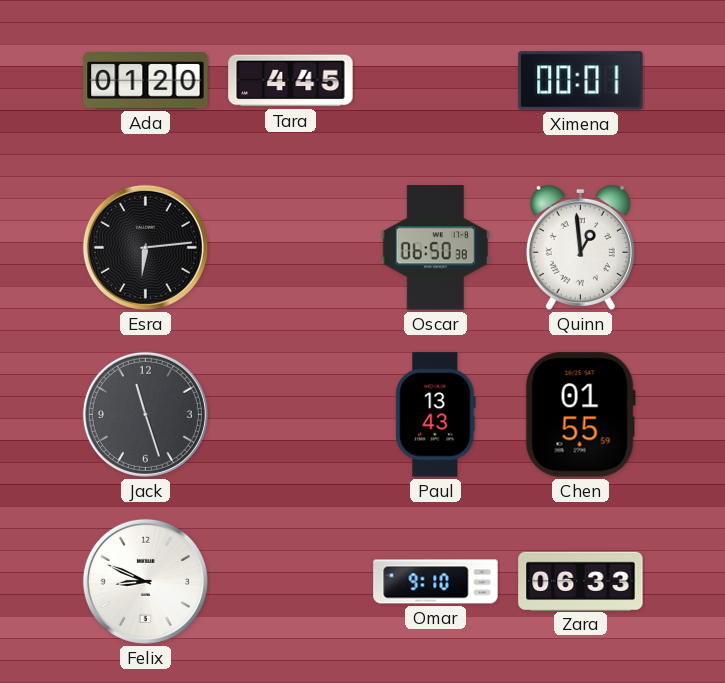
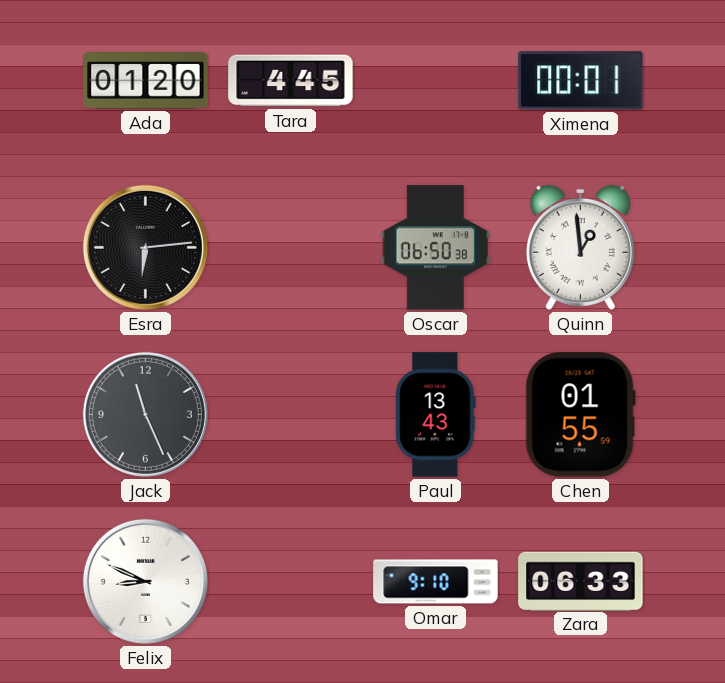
Jack: 11:27 -> 11:26 (145, 414)
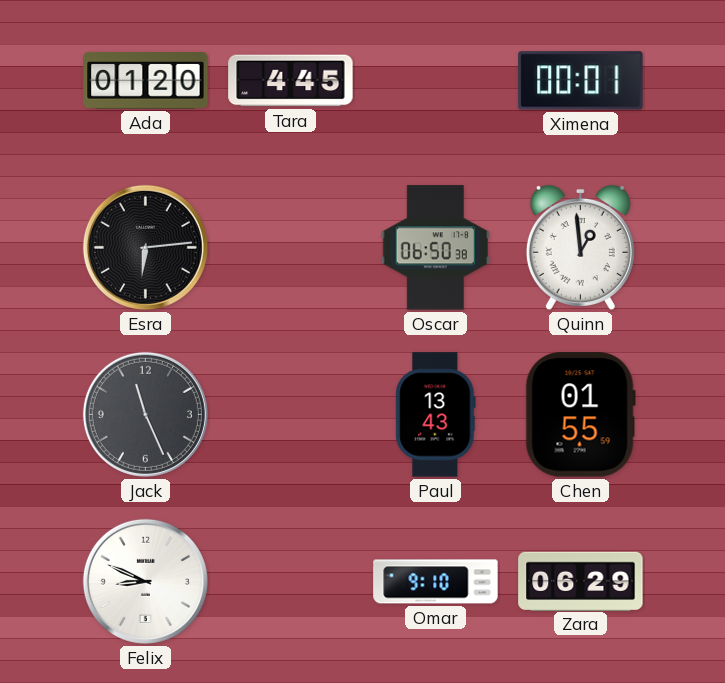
Zara: 06:33 -> 06:29 (581, 581)
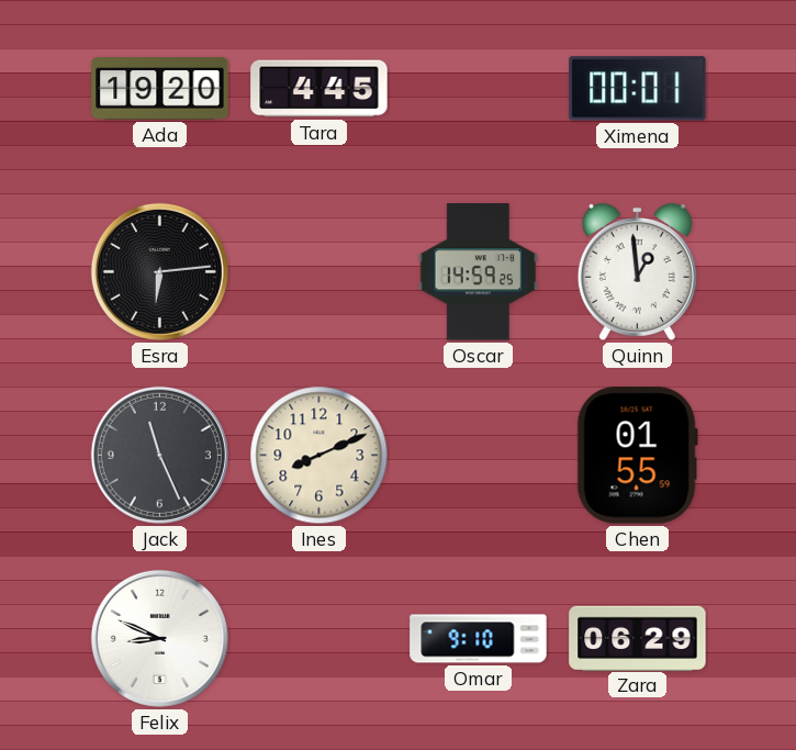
Ada: 01:20 -> 19:20 (160, 89)
Oscar: 06:50 -> 14:59 (479, 272)
Ines: none -> 8:11 (319, 456)
Paul: 13:43 -> none (436, 415)
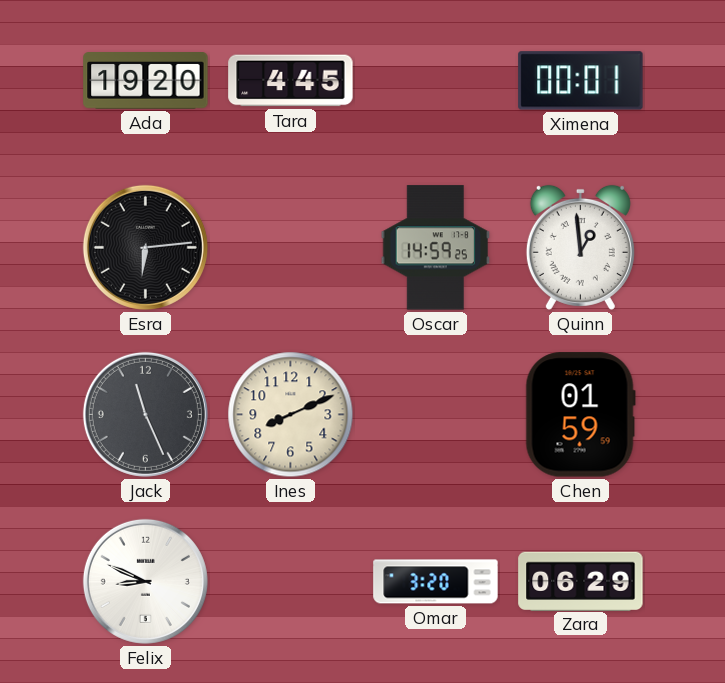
Chen: 01:55 -> 01:59 (580, 415)
Omar: 9:10 -> 3:20 (436, 582)
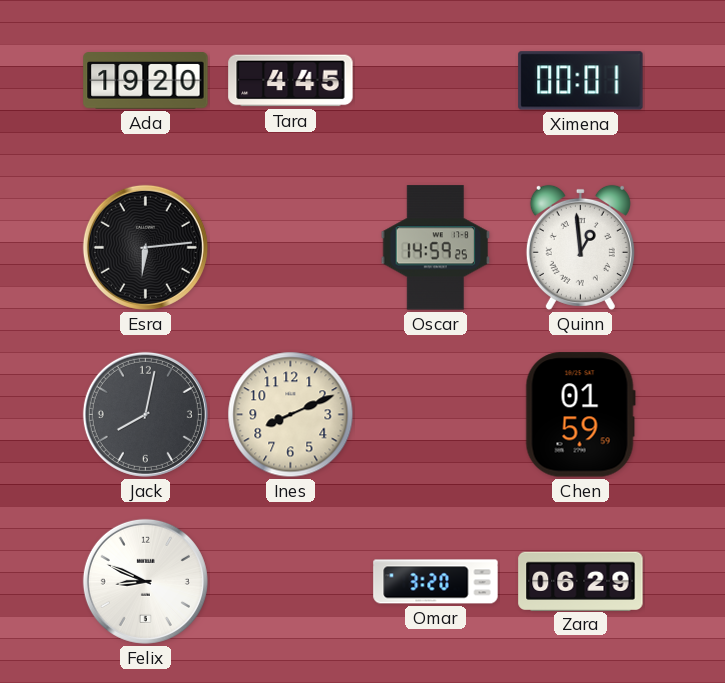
Jack: 11:26 -> 8:02 (145, 414)
